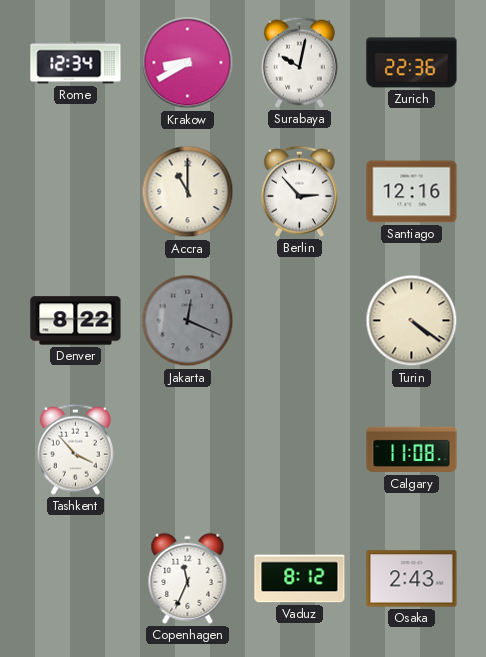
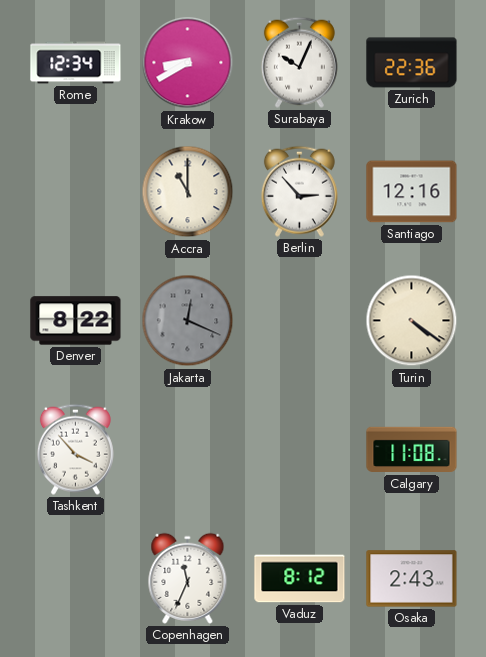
Surabaya: 10:02 -> 10:04 (299, 62)
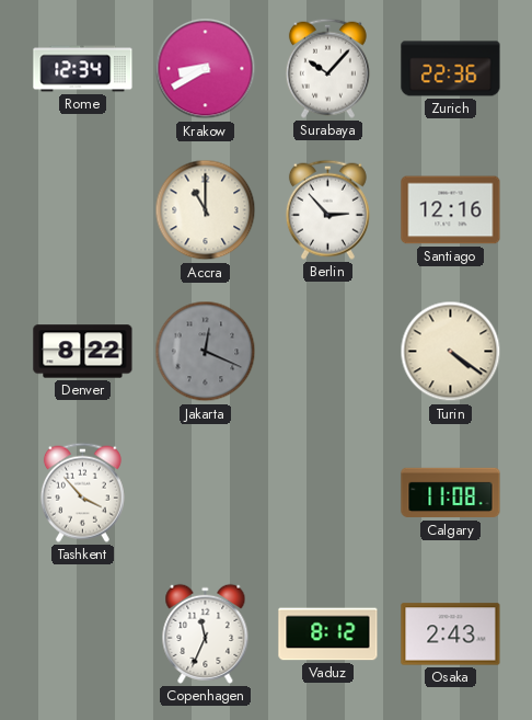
Surabaya: 10:04 -> 10:07 (327, 68)
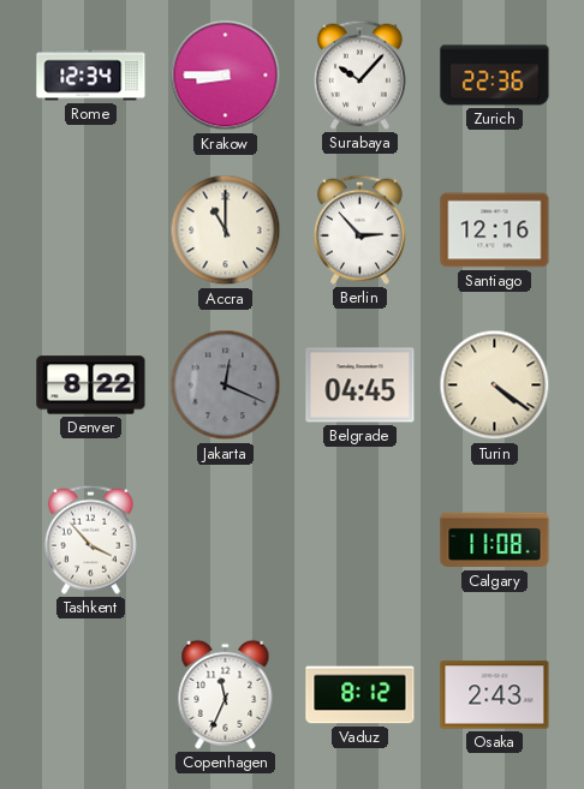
Krakow: 8:40 -> 8:45 (226, 76)
Belgrade: none -> 04:45 (360, 385)
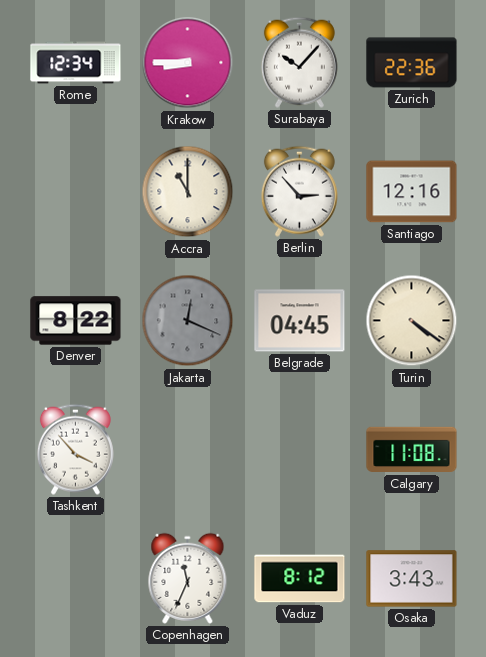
Osaka: 2:43 -> 3:43 (412, 579)
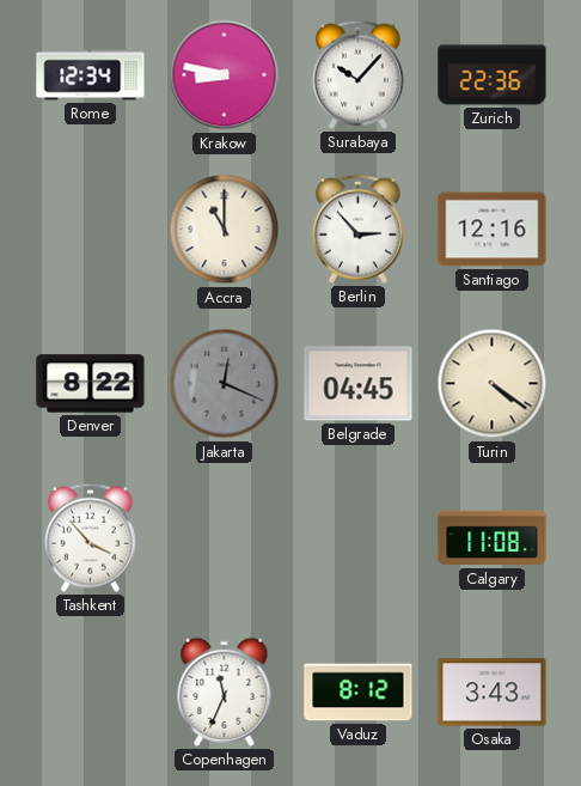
Krakow: 8:45 -> 8:47 (225, 75)
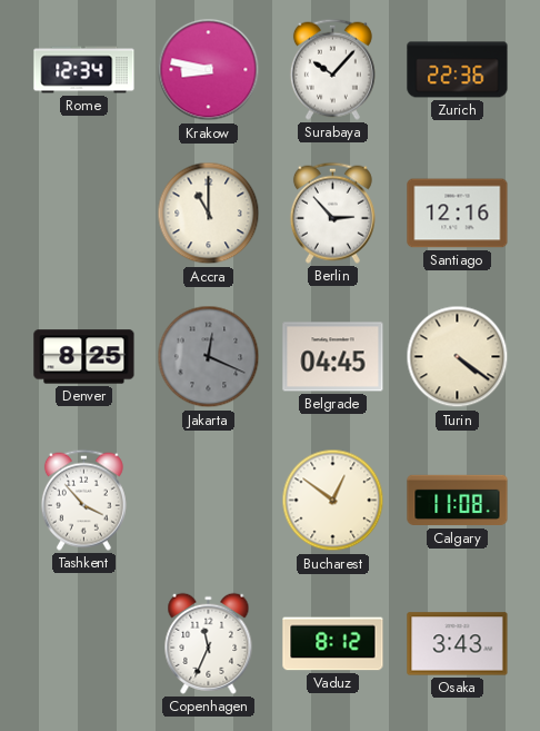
Denver: 8:22 -> 8:25 (84, 357)
Bucharest: none -> 12:51 (333, 501)
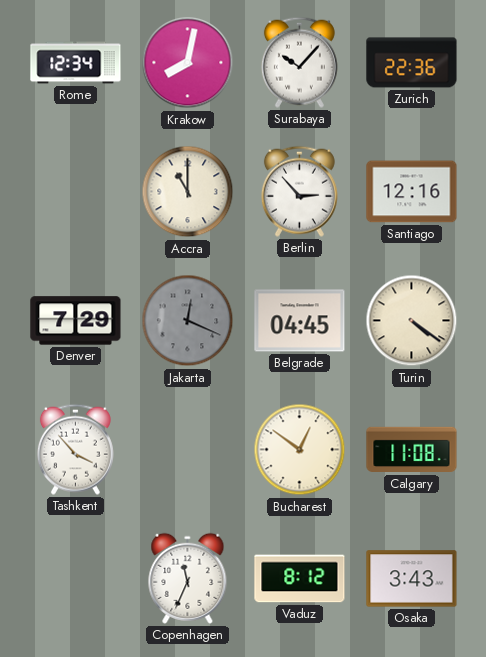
Krakow: 8:47 -> 8:02 (188, 63)
Denver: 8:25 -> 7:29 (76, 321)
